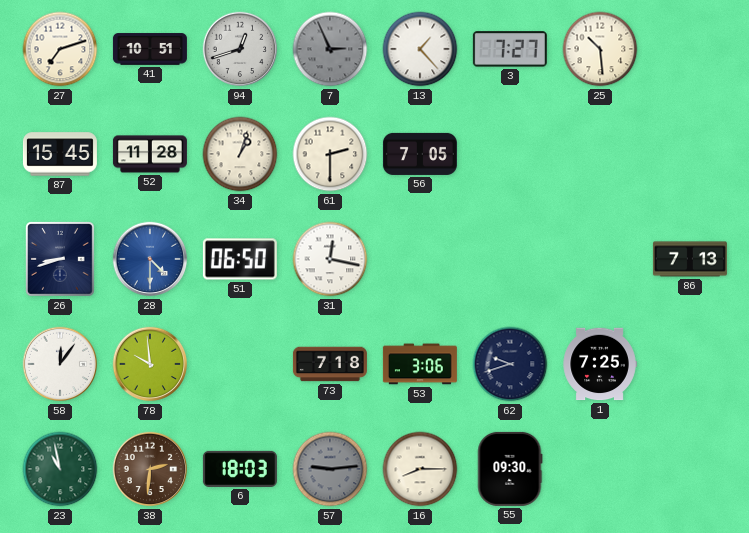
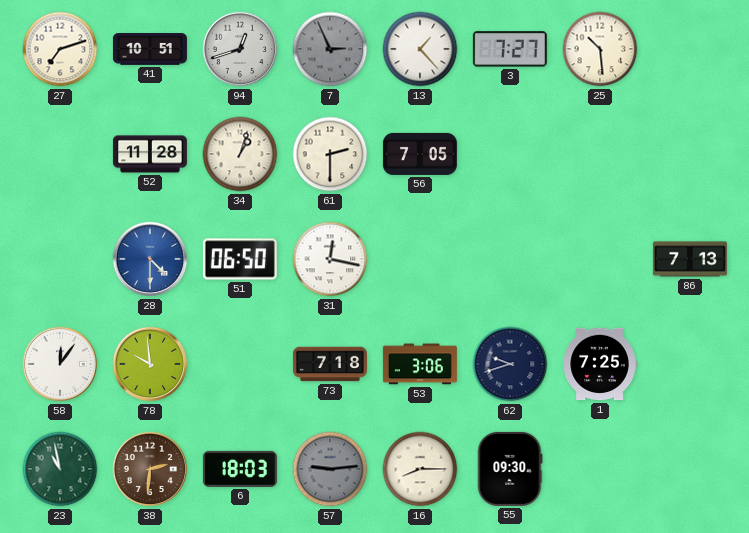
87: 15:45 -> none (60, 154)
26: 8:42 -> none (61, 260)
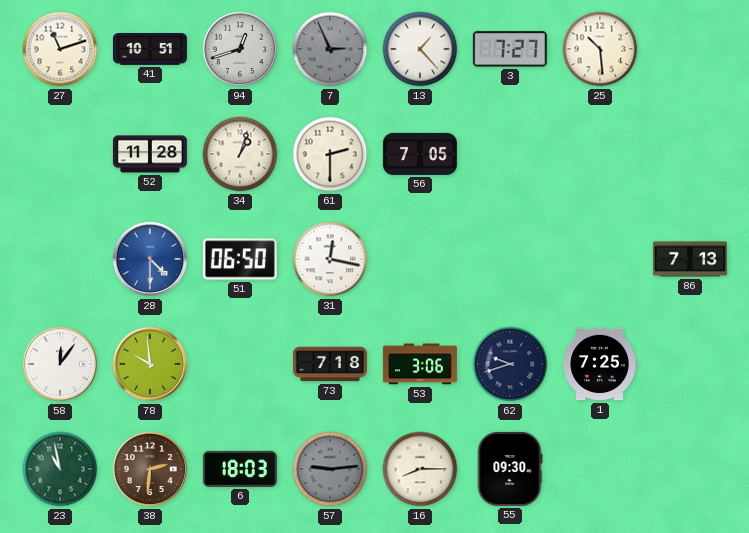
27: 7:12 -> 11:12 (60, 49)
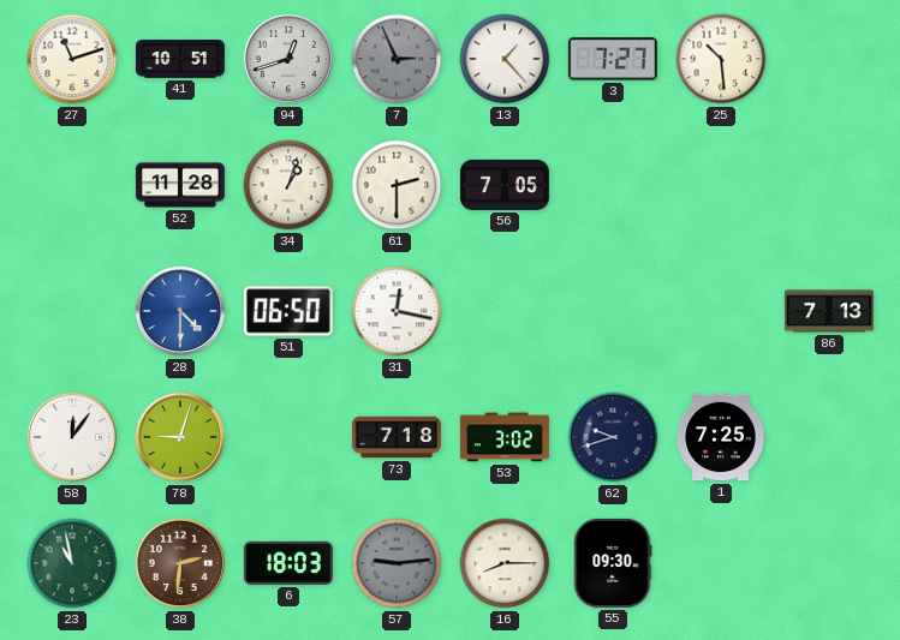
78: 9:59 -> 9:03 (180, 437)
53: 3:06 -> 3:02 (505, 437)
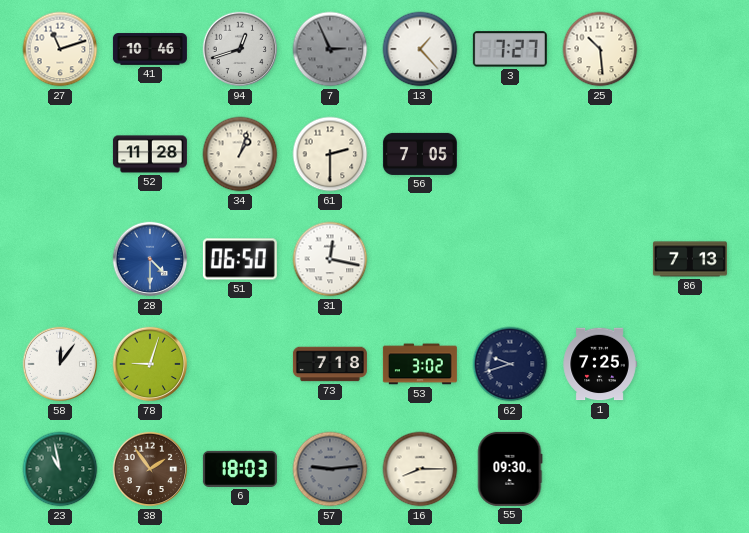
41: 10:51 -> 10:46 (150, 49)
38: 2:31 -> 1:54 (150, 469)
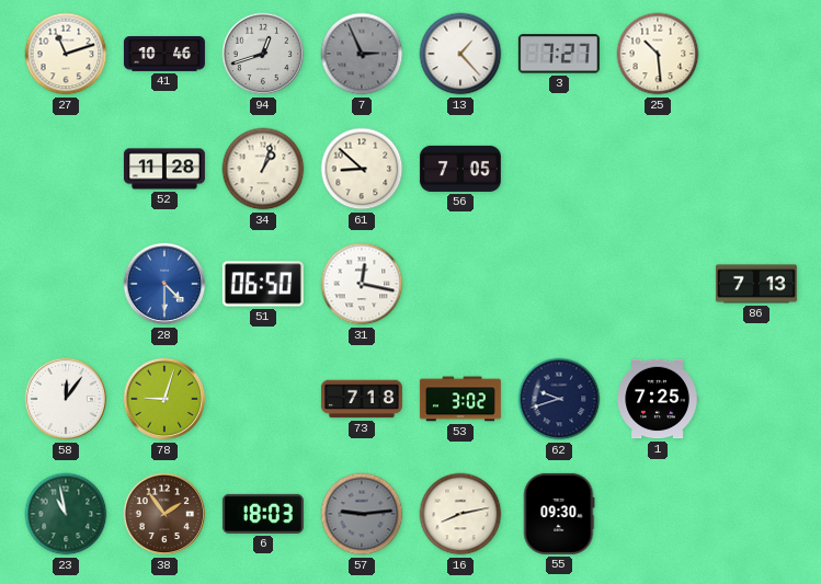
61: 2:30 -> 8:52 (362, 169)
16: 8:15 -> 8:13 (460, 514)
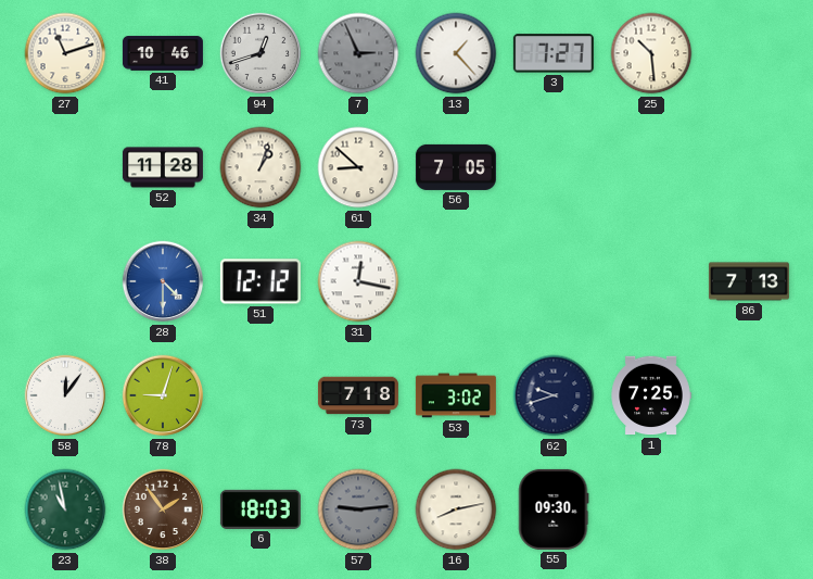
51: 06:50 -> 12:12 (261, 281)
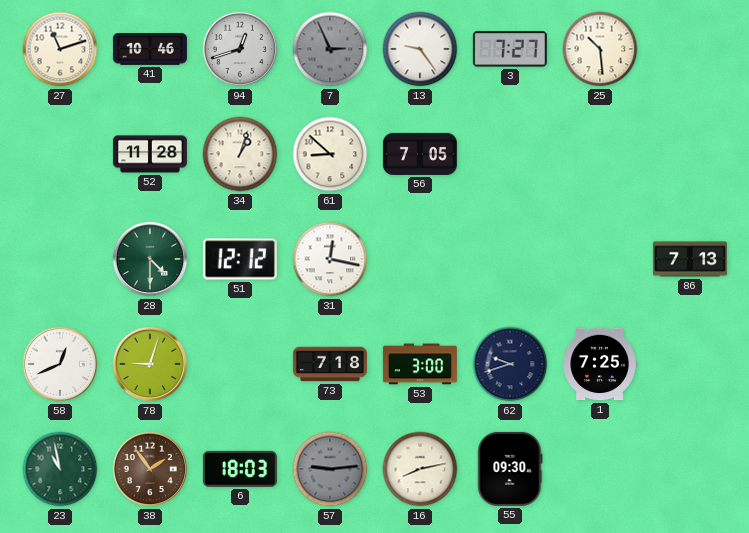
13: 1:23 -> 9:24 (420, 49)
28 dial: blue -> green (150, 259)
58: 12:06 -> 12:41 (60, 364)
53: 3:02 -> 3:00 (420, 364)
